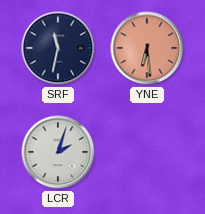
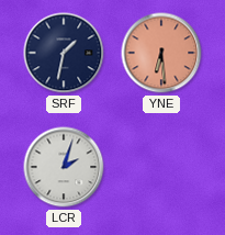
SRF: 11:32 -> 1:32 (64, 53)
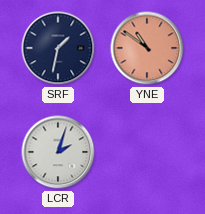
YNE: 6:29 -> 10:51 (147, 48)
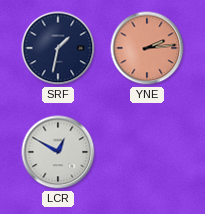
YNE: 10:51 -> 2:14 (147, 48)
LCR: 2:03 -> 12:50 (58, 152)
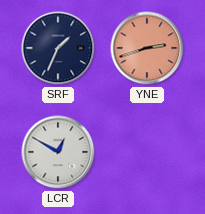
SRF: 1:32 -> 1:34 (58, 48)
YNE: 2:14 -> 2:42 (147, 48)
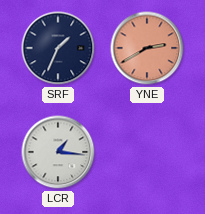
YNE: 2:42 -> 2:40 (147, 48)
LCR: 12:50 -> 1:16 (58, 152)
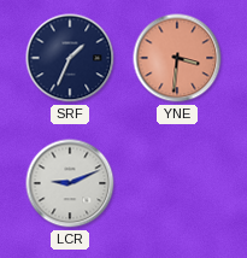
YNE: 2:40 -> 3:31 (177, 58)
LCR: 1:16 -> 9:11 (70, 183)
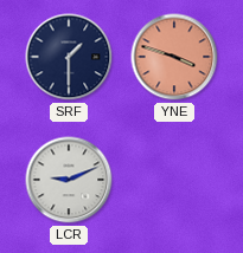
SRF: 1:34 -> 1:30 (69, 57)
YNE: 3:31 -> 3:48 (174, 57)
